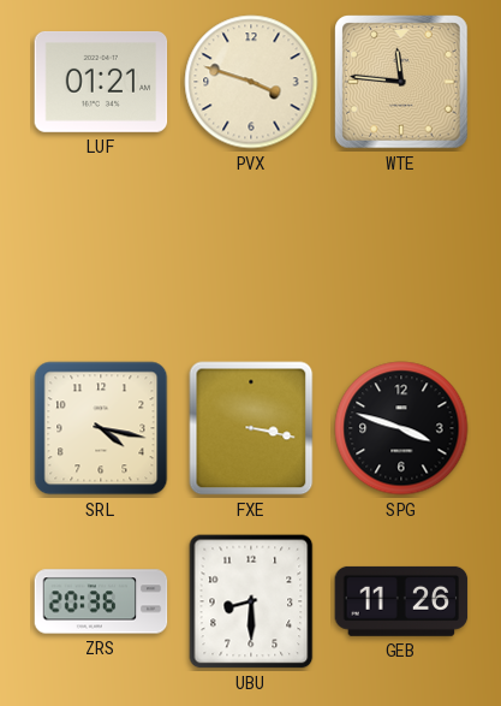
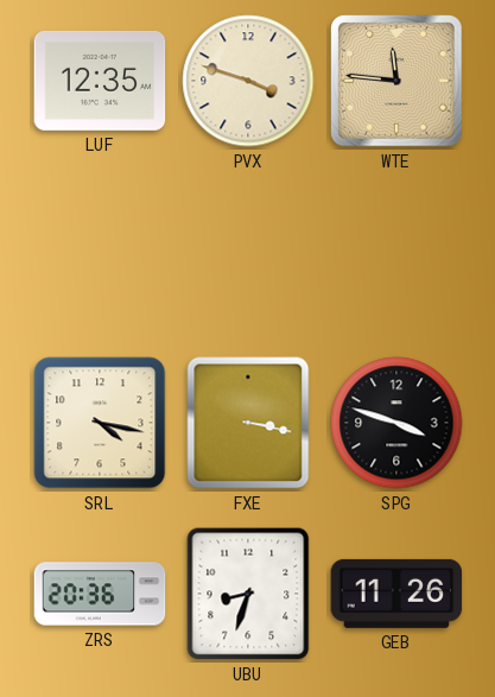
LUF: 01:21 -> 12:35 (100, 81)
UBU: 8:30 -> 8:33 (248, 594)
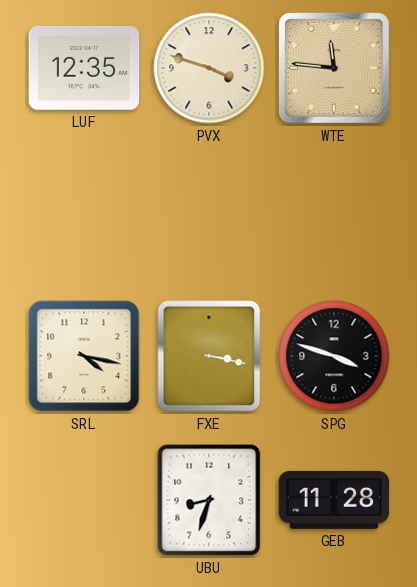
ZRS: 20:36 -> none (100, 594)
GEB: 11:26 -> 11:28 (334, 500)
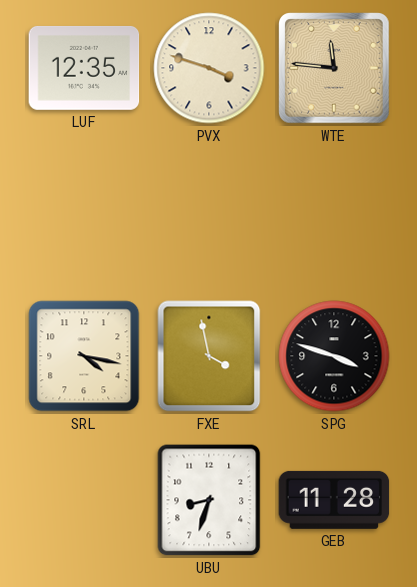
FXE: 3:17 -> 3:58 (209, 356)
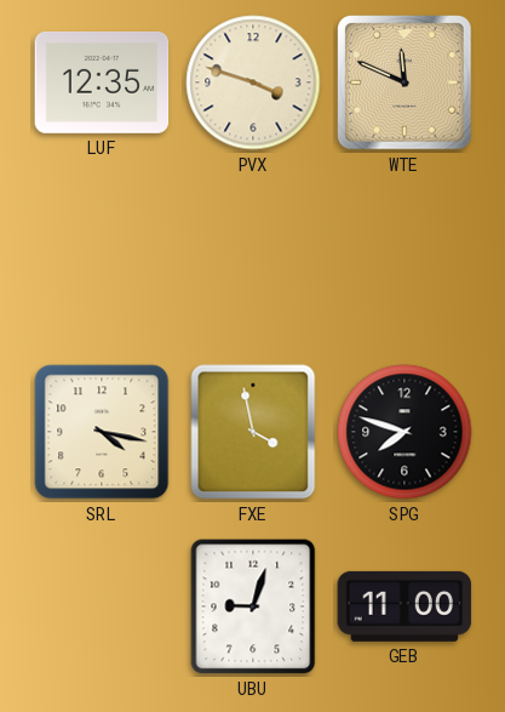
WTE: 11:46 -> 11:49 (404, 82)
SPG: 3:48 -> 7:48 (404, 432)
UBU: 8:33 -> 9:03 (253, 606)
GEB: 11:28 -> 11:00 (404, 606)
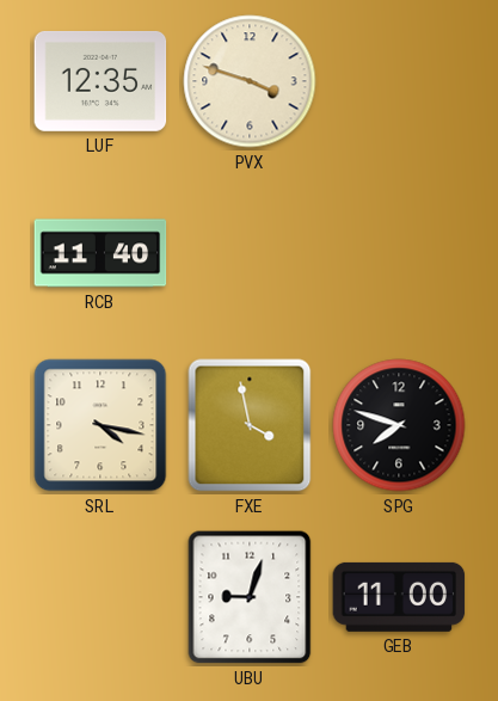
WTE: 11:49 -> none (404, 82)
RCB: none -> 11:40 (100, 253)
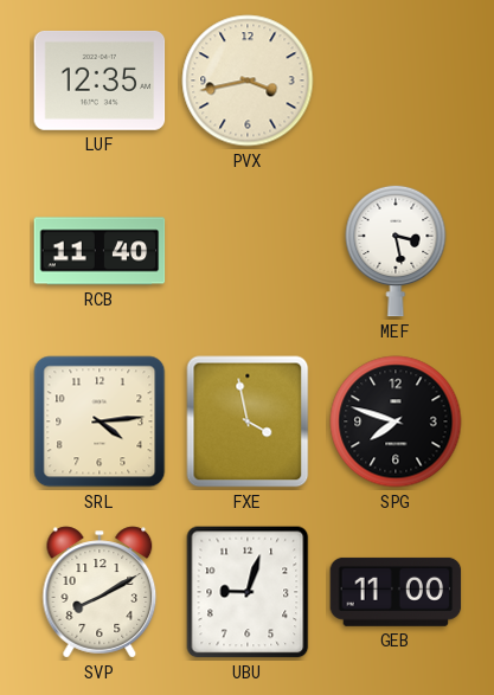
PVX: 3:48 -> 3:43 (248, 81)
MEF: none -> 3:28 (396, 251)
SRL: 4:17 -> 4:14 (100, 421)
SVP: none -> 8:10 (100, 592)
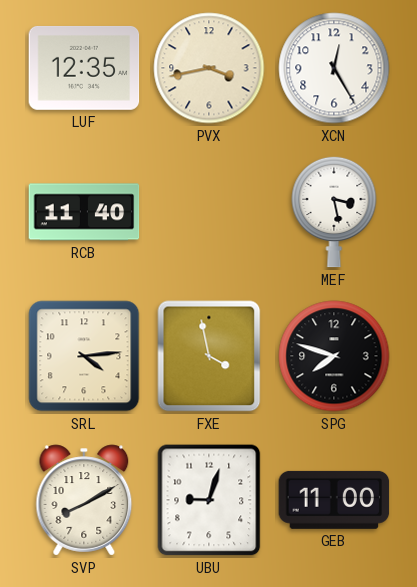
XCN: none -> 12:25 (334, 68)
